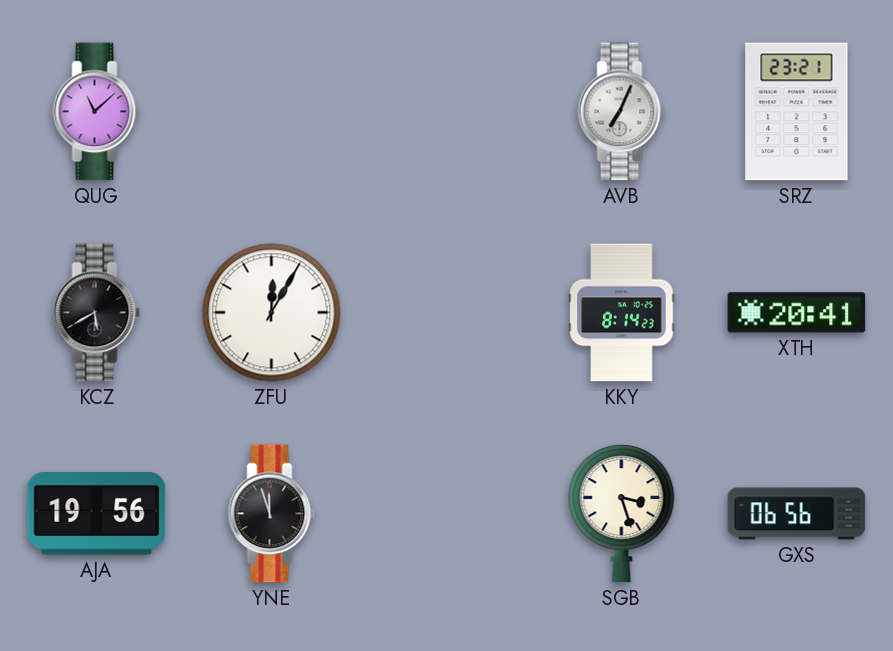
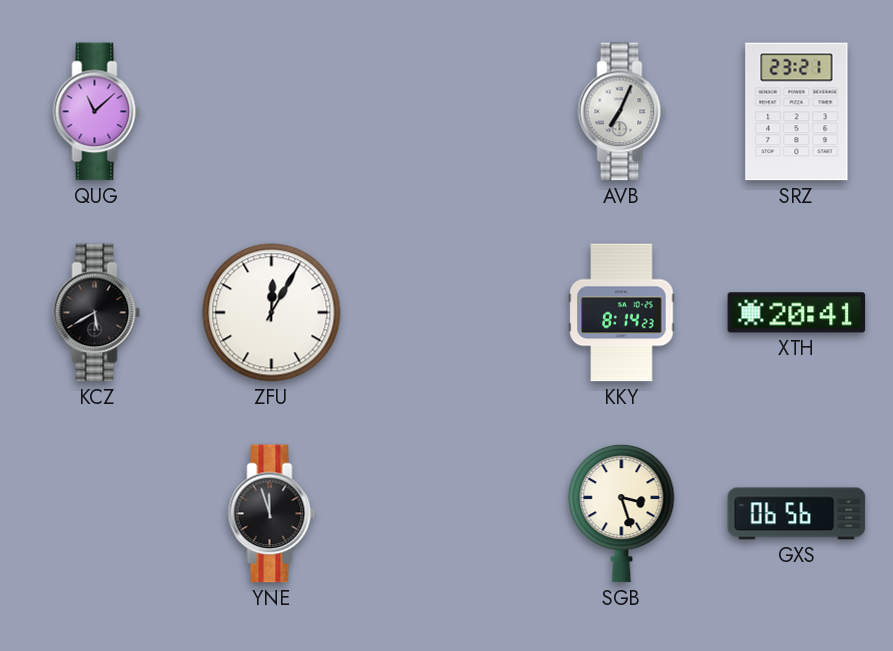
AJA: 19:56 -> none (97, 514)
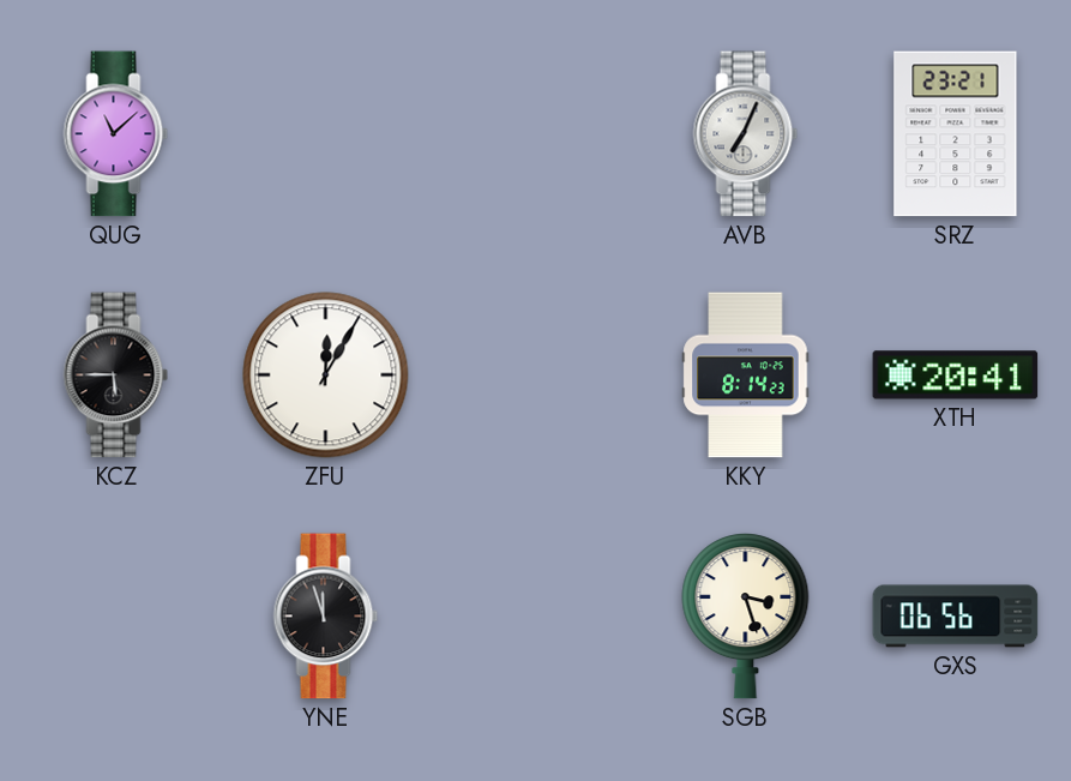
KCZ: 5:40 -> 5:45 (116, 376)
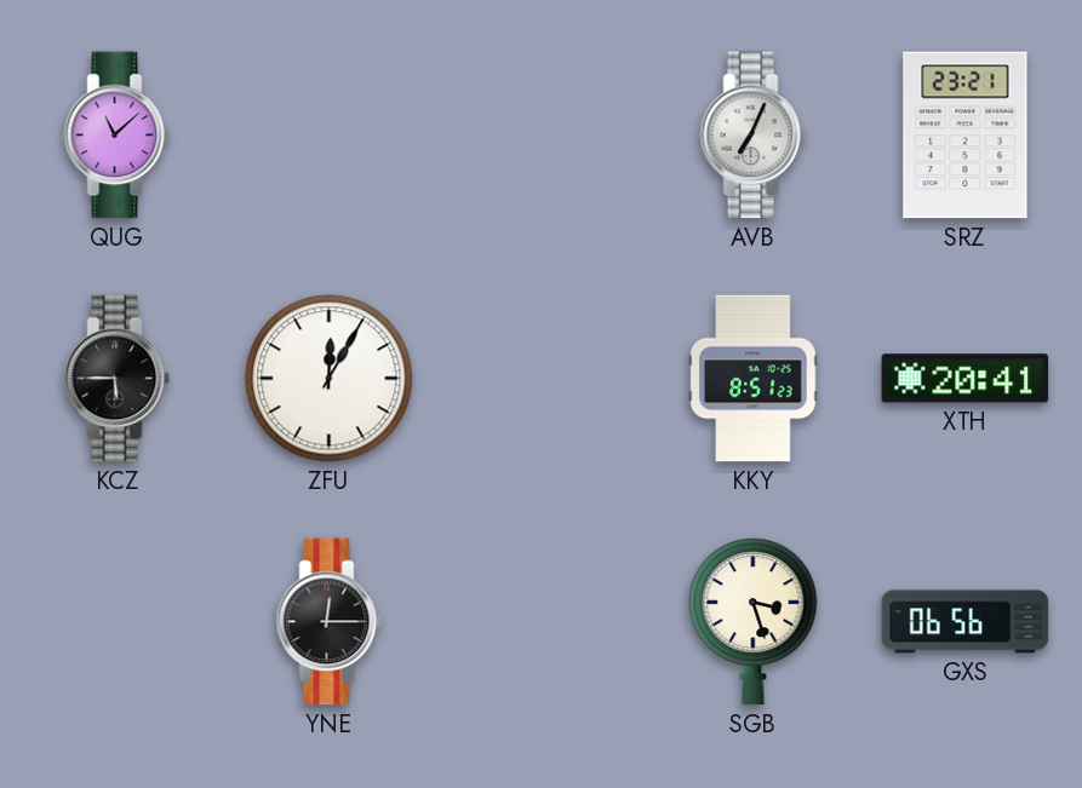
KKY: 8:14 -> 8:51 (754, 379)
YNE: 11:57 -> 12:15 (330, 622)
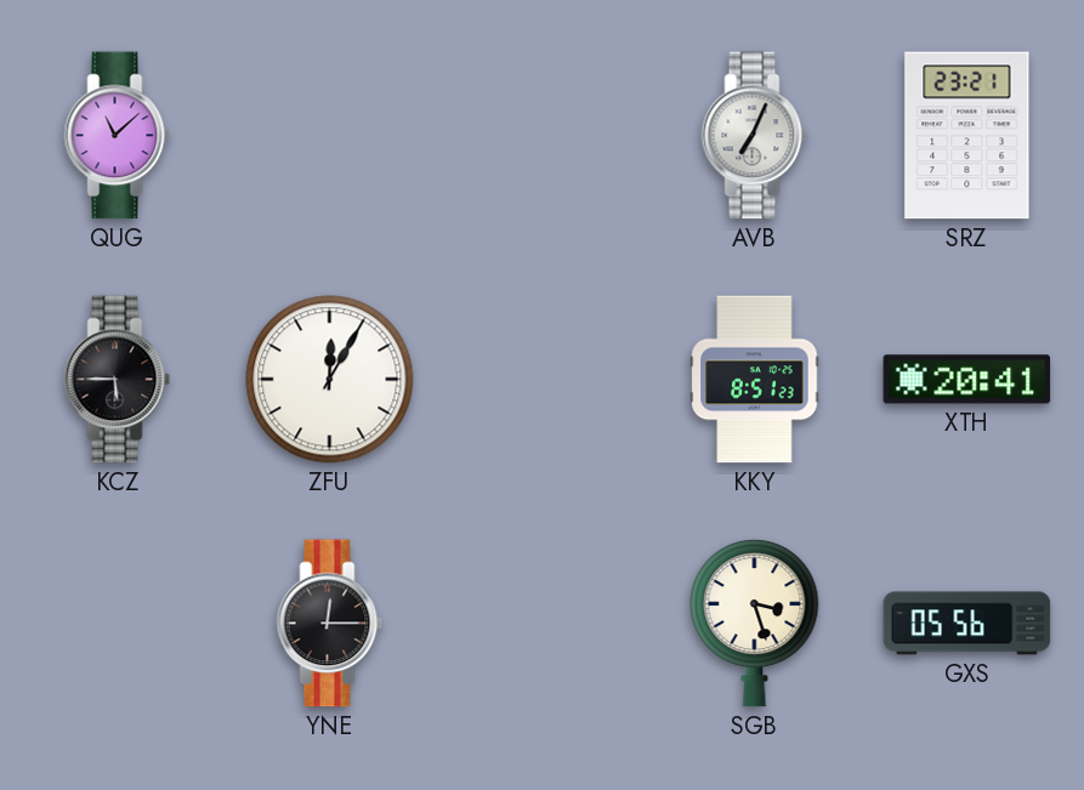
GXS: 06:56 -> 05:56 (967, 624)
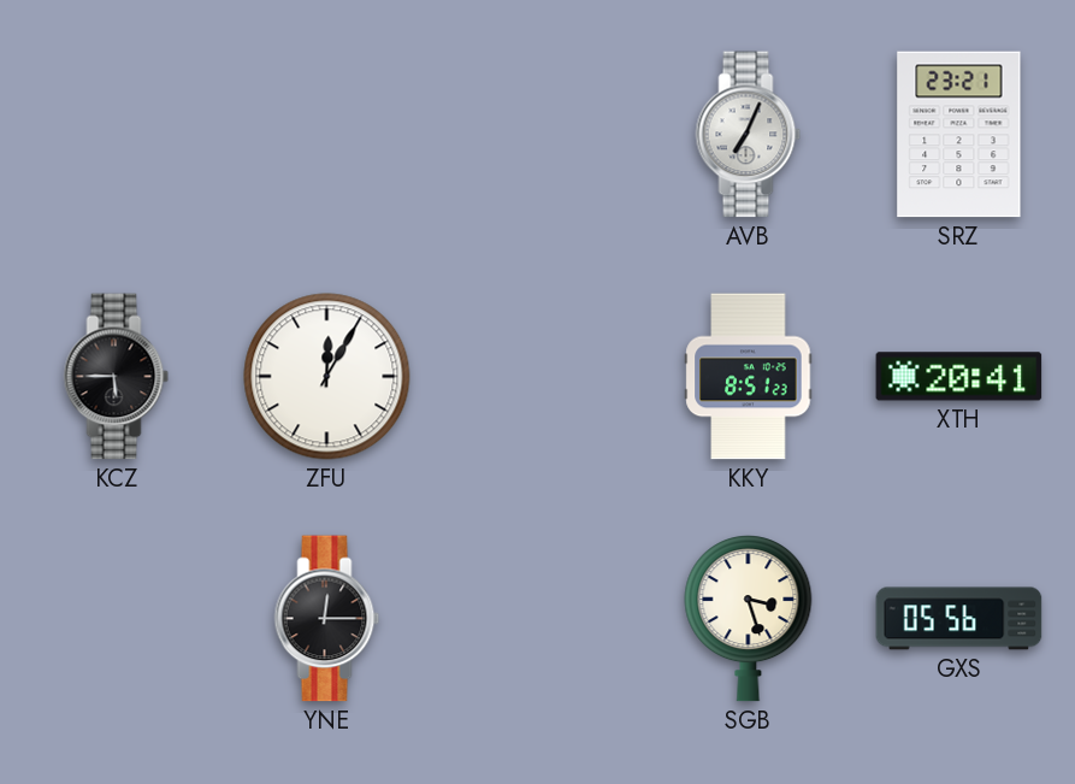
QUG: 11:08 -> none (118, 136)
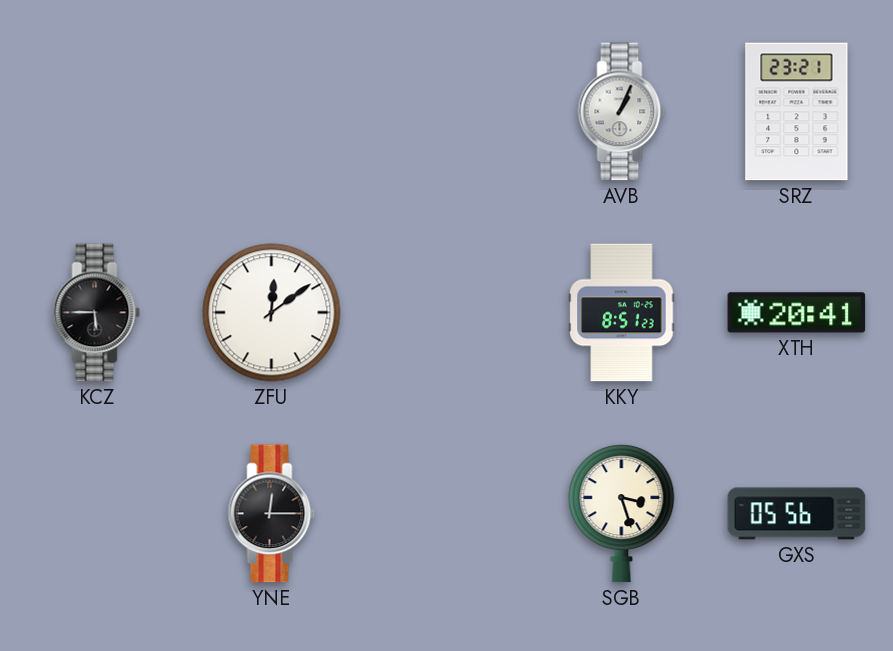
AVB: 7:04 -> 1:04 (622, 112)
ZFU: 12:05 -> 12:09 (272, 313)
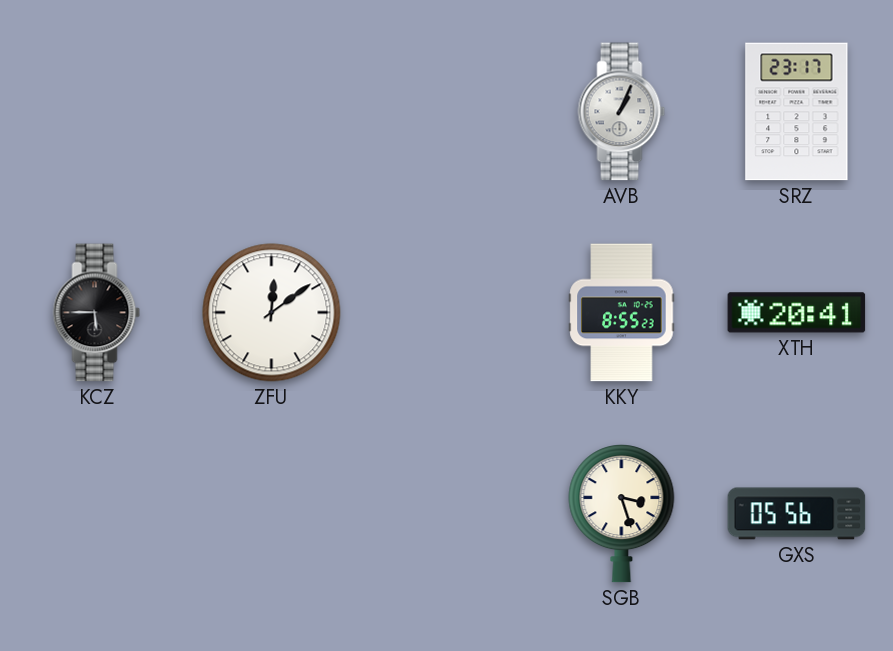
SRZ: 23:21 -> 23:17 (797, 112)
KKY: 8:51 -> 8:55 (622, 313)
YNE: 12:15 -> none (272, 514)
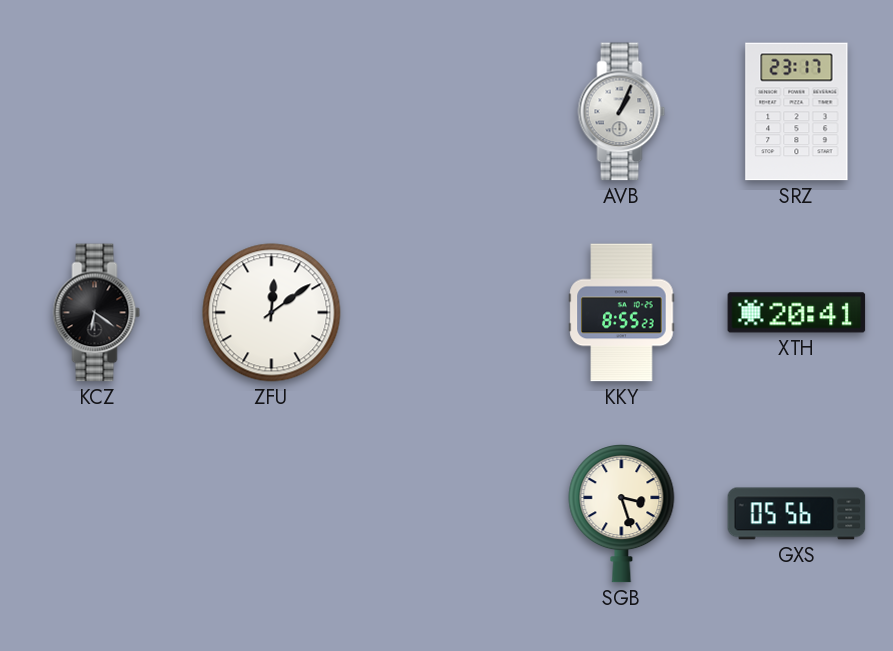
KCZ: 5:45 -> 6:21 (97, 313)
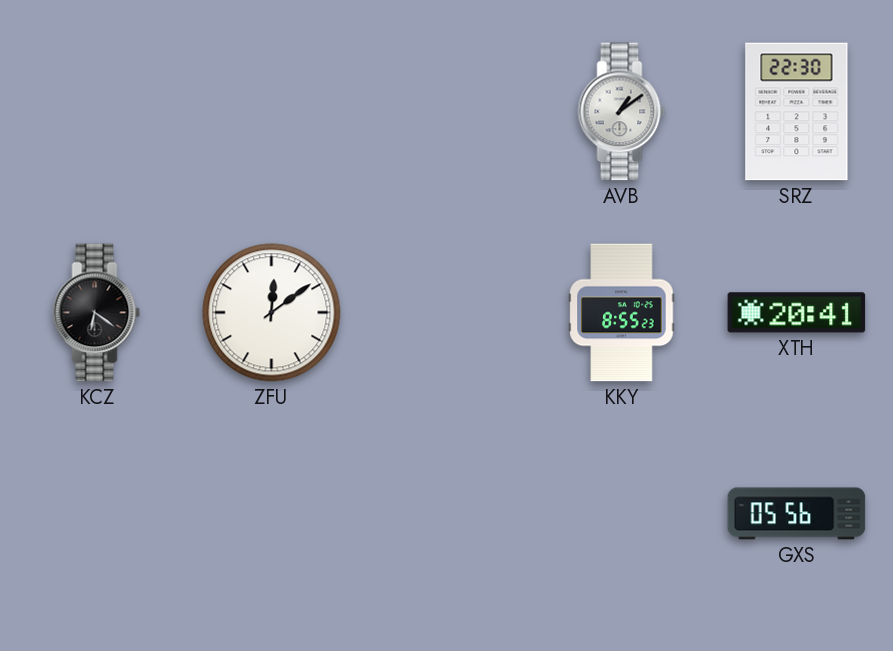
AVB: 1:04 -> 1:09 (622, 112)
SRZ: 23:17 -> 22:30 (797, 112)
SGB: 3:27 -> none (622, 514)
